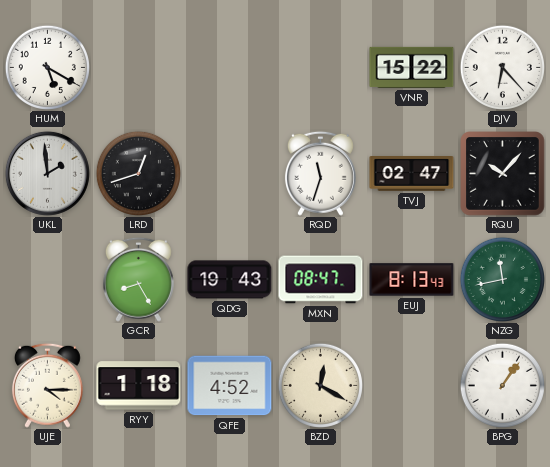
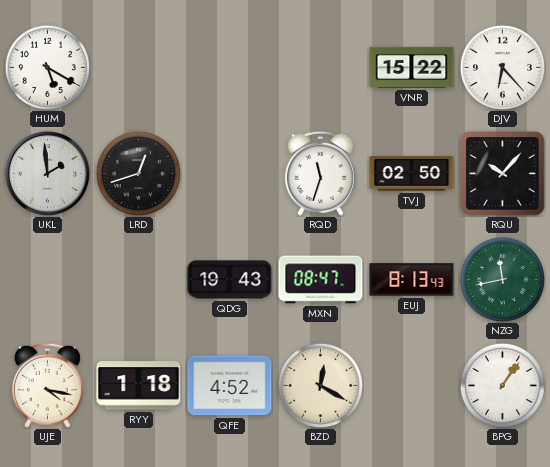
TVJ: 02:47 -> 02:50 (412, 174)
GCR: 8:25 -> none (138, 279)
UJE: 4:15 -> 4:17 (47, 385)
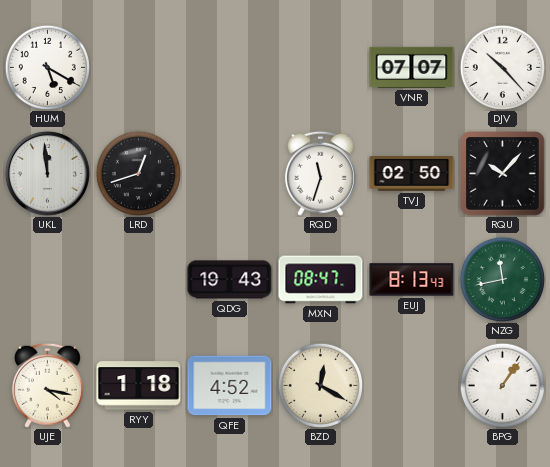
VNR: 15:22 -> 07:07 (412, 67)
DJV: 6:23 -> 10:23 (502, 67)
UKL: 1:59 -> 11:59 (47, 173)
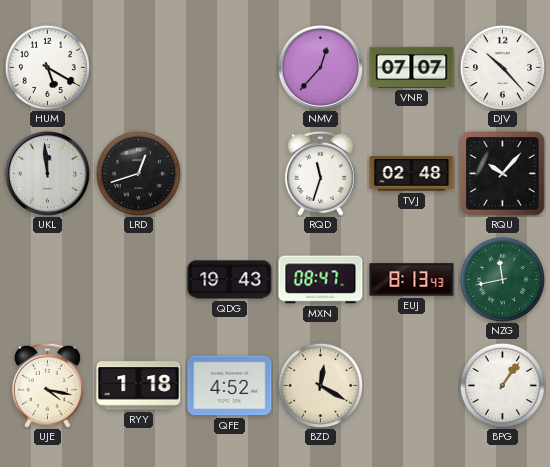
NMV: none -> 12:37 (320, 67)
TVJ: 02:50 -> 02:48 (412, 174)
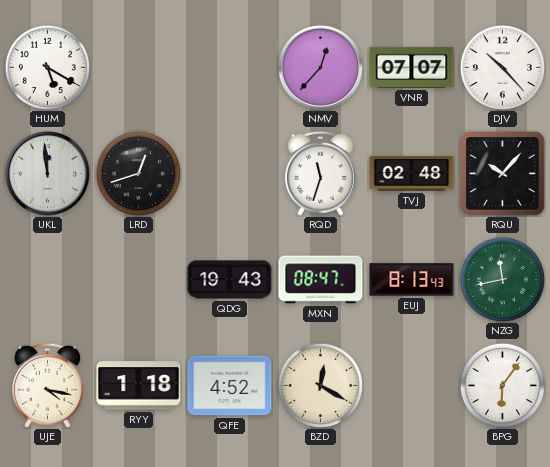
BPG: 1:06 -> 6:06 (502, 385)
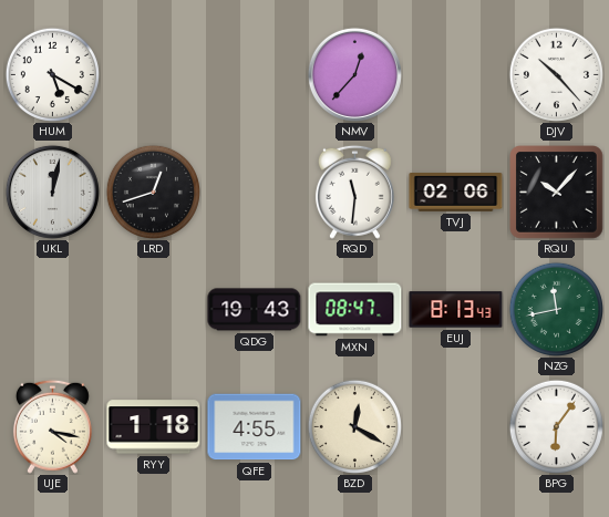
VNR: 07:07 -> none (412, 67)
UKL: 11:59 -> 12:02 (52, 192)
RQD: 11:33 -> 11:31 (354, 192)
TVJ: 02:48 -> 02:06 (456, 193)
QFE: 4:52 -> 4:55 (255, 427)
